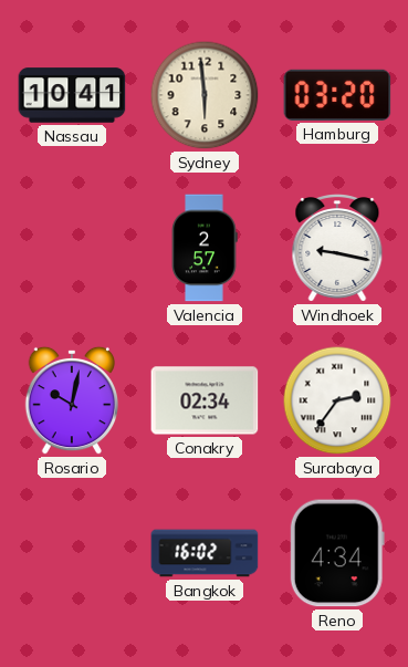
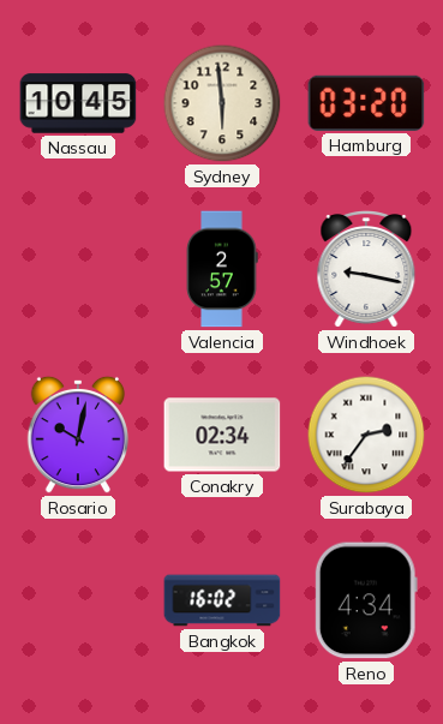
Nassau: 10:41 -> 10:45 (78, 103)
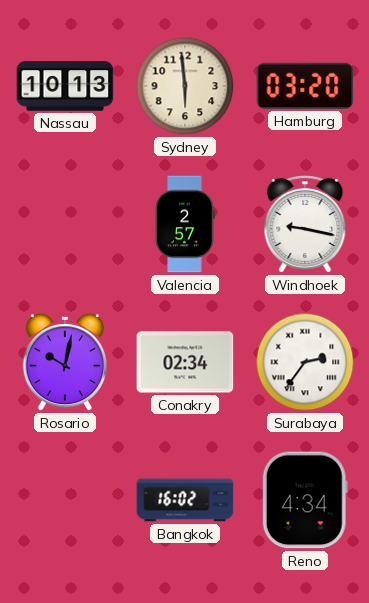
Nassau: 10:45 -> 10:13 (65, 86)
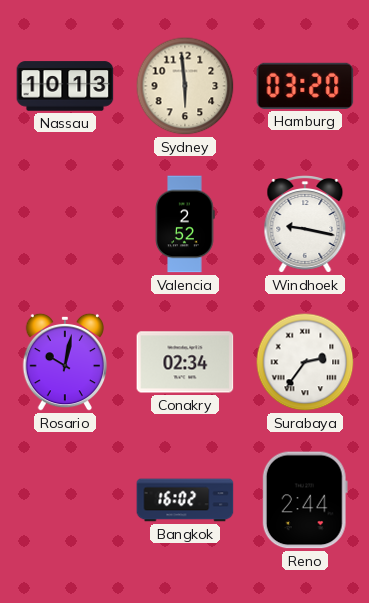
Valencia: 2:57 -> 2:52 (185, 224)
Reno: 4:34 -> 2:44 (305, 500)
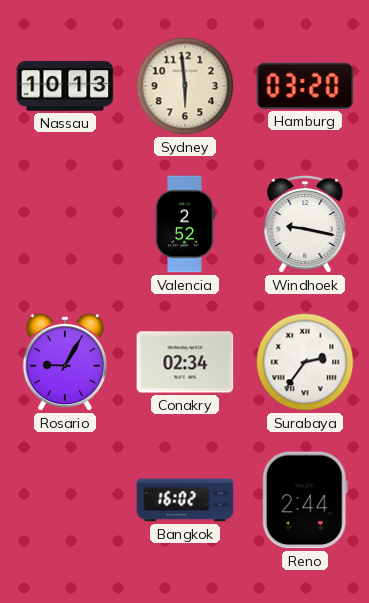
Rosario: 10:02 -> 9:05 (64, 362)
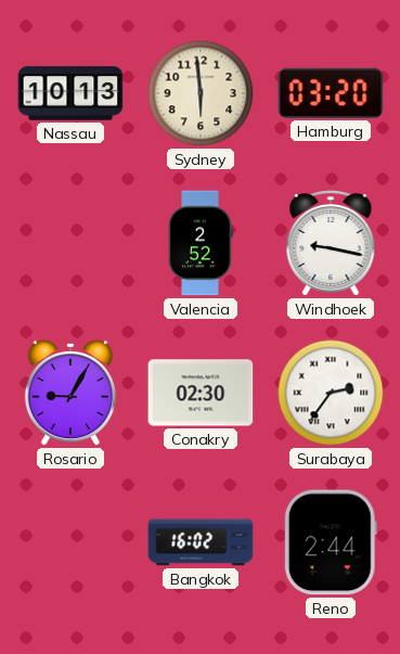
Conakry: 02:34 -> 02:30 (201, 393)
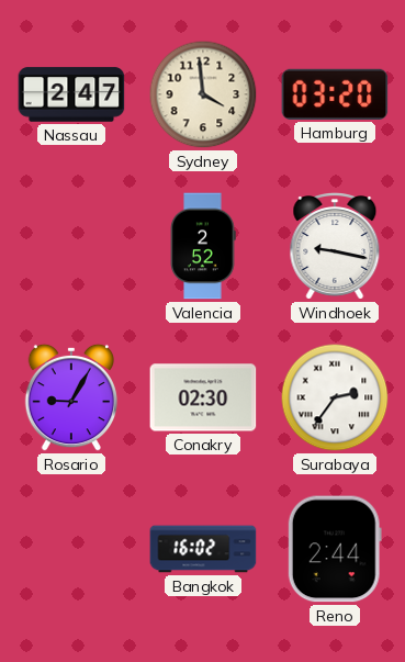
Nassau: 10:13 -> 2:47 (71, 94)
Sydney: 5:59 -> 3:59 (203, 94)
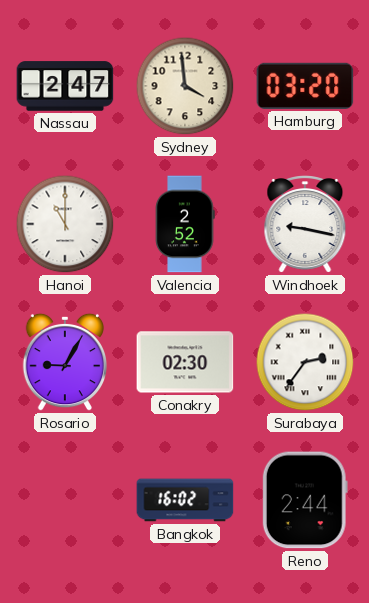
Hanoi: none -> 11:00 (65, 224)
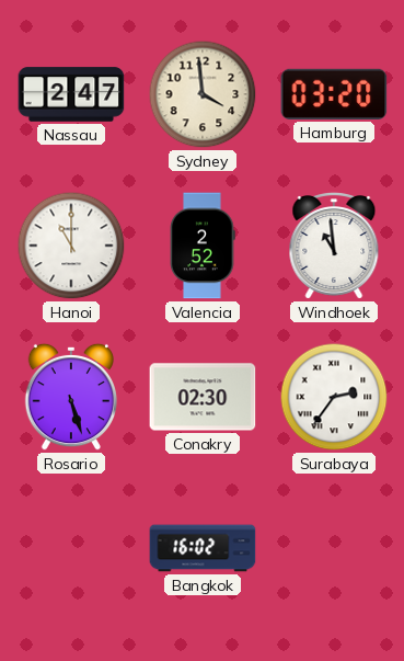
Windhoek: 9:17 -> 10:59 (334, 247)
Rosario: 9:05 -> 5:27 (70, 397)
Reno: 2:44 -> none (305, 500)
